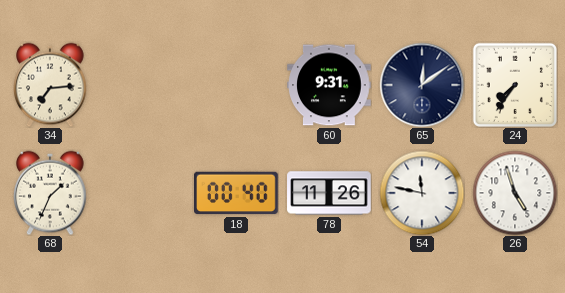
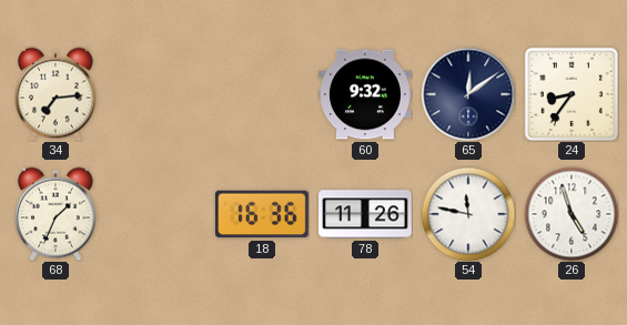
60: 9:31 -> 9:32 (365, 94)
24: 7:36 -> 8:36 (570, 93)
18: 00:40 -> 16:36 (262, 214)
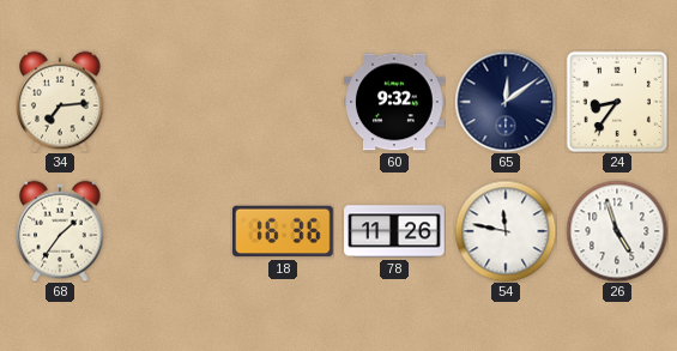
68: 1:34 -> 1:36 (61, 231)
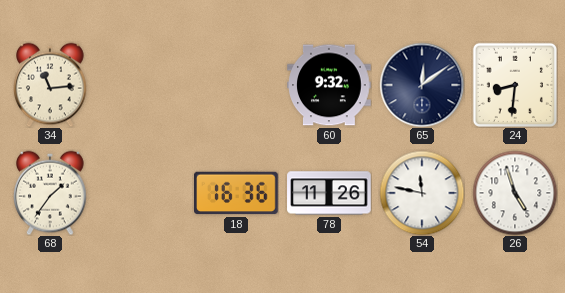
34: 7:14 -> 11:14 (51, 85)
24: 8:36 -> 8:31 (514, 84)
